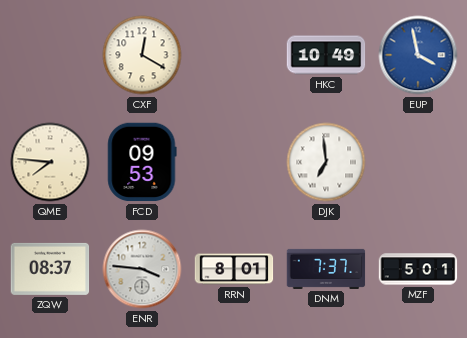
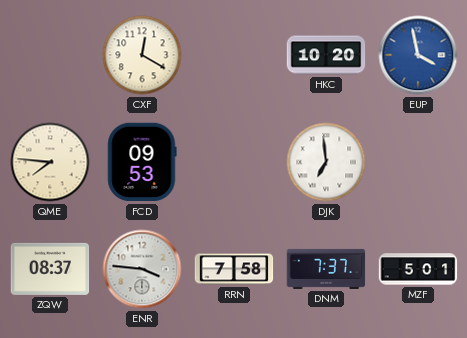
HKC: 10:49 -> 10:20 (326, 55)
RRN: 8:01 -> 7:58 (234, 269)
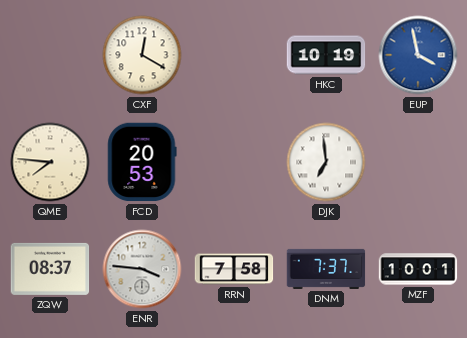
HKC: 10:20 -> 10:19 (326, 55)
FCD: 09:53 -> 20:53 (142, 162)
MZF: 5:01 -> 10:01 (418, 269)
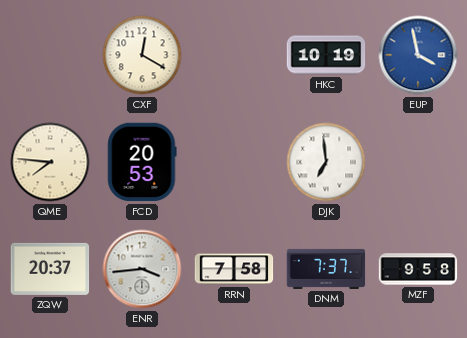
ZQW: 08:37 -> 20:37 (50, 269)
ENR: 3:46 -> 3:44 (142, 269)
MZF: 10:01 -> 9:58 (418, 269)
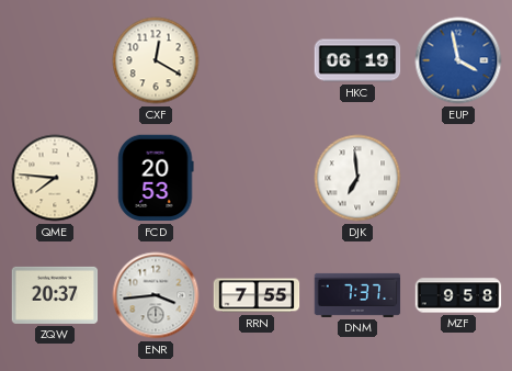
HKC: 10:19 -> 06:19 (357, 60)
RRN: 7:58 -> 7:55 (257, 295)
